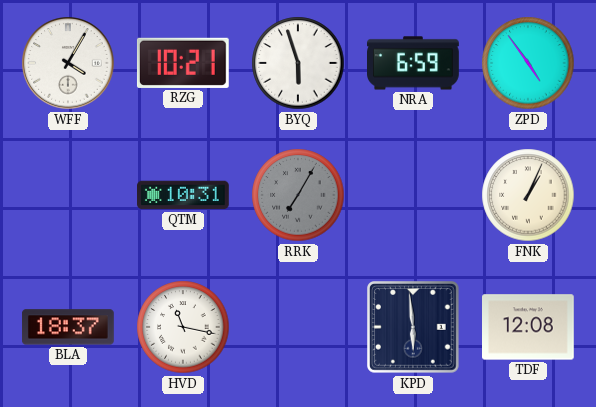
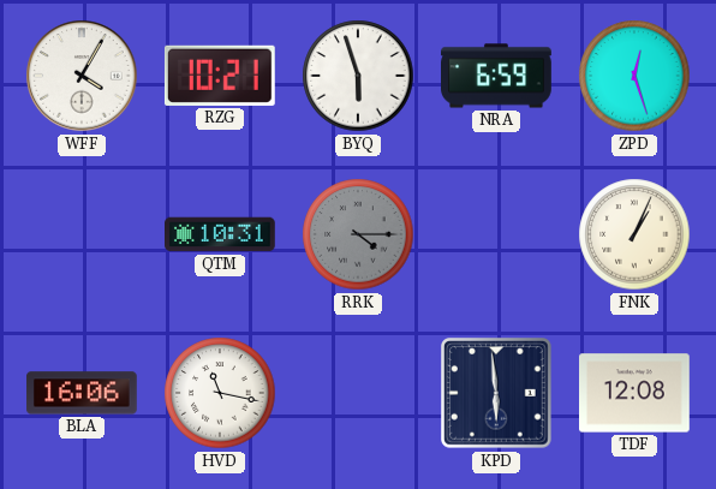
ZPD: 4:54 -> 12:27 (634, 76)
RRK: 7:05 -> 4:15 (358, 234)
BLA: 18:37 -> 16:06 (83, 393)
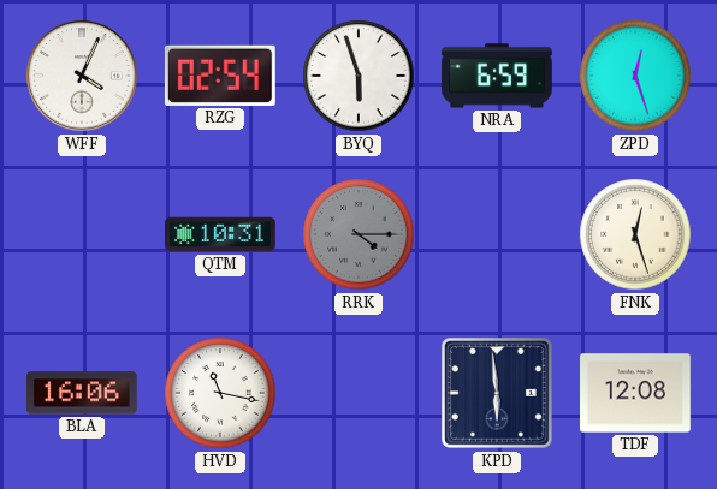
WFF: 4:05 -> 4:04 (82, 76)
RZG: 10:21 -> 02:54 (220, 76)
FNK: 1:04 -> 12:27 (635, 234)
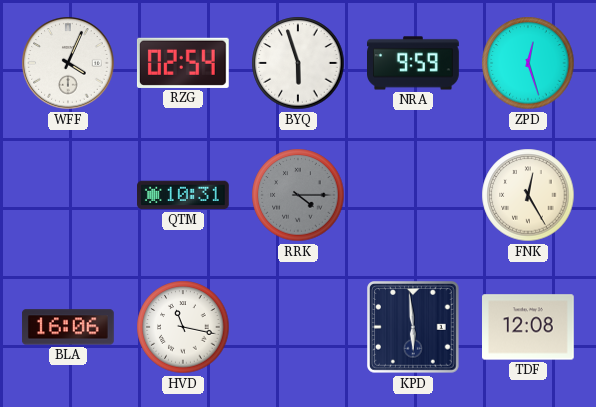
NRA: 6:59 -> 9:59 (414, 63)
FNK: 12:27 -> 12:25 (528, 195)
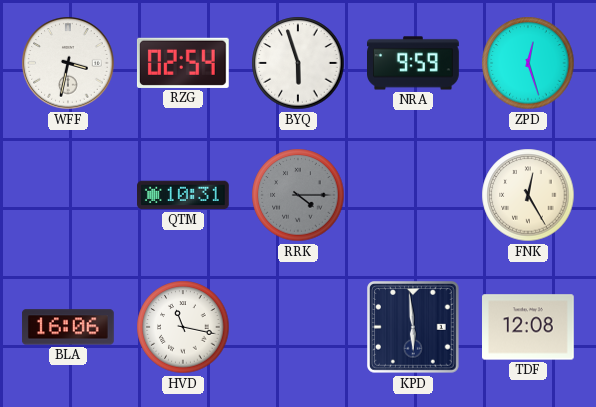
WFF: 4:04 -> 3:32 (68, 63)
